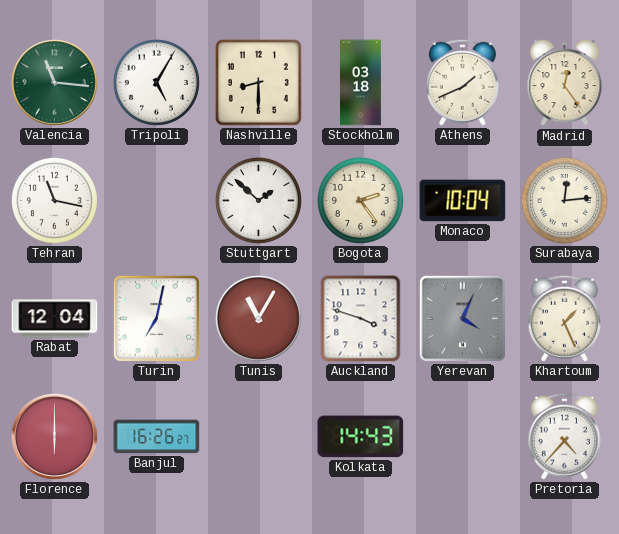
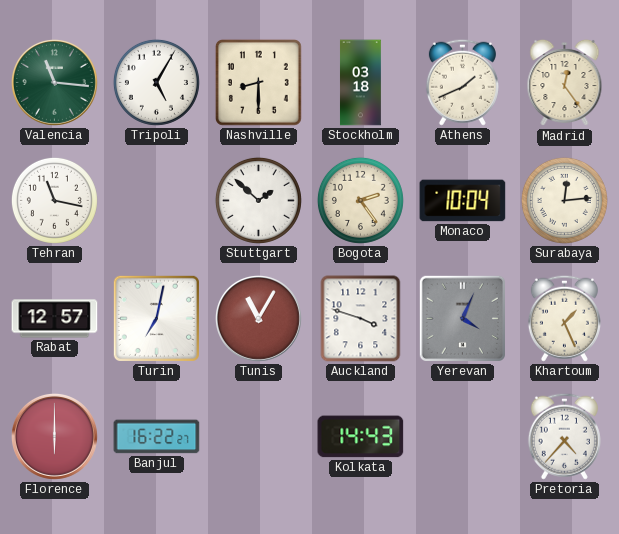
Rabat: 12:04 -> 12:57 (55, 319)
Banjul: 16:26 -> 16:22 (157, 437)
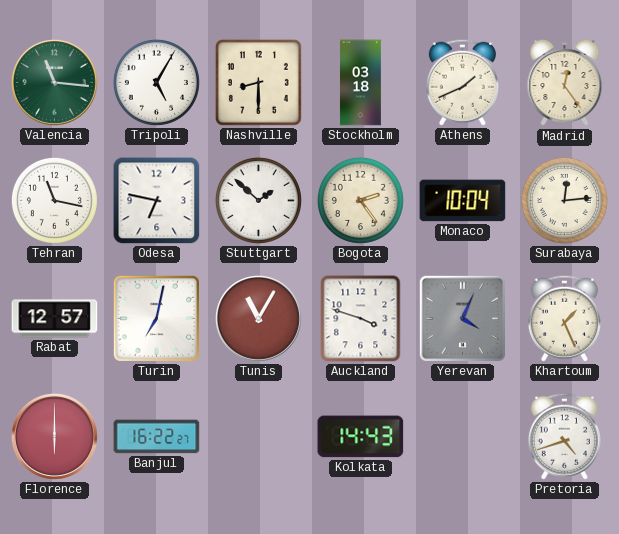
Odesa: none -> 6:47 (157, 201)
Pretoria: 4:37 -> 4:42 (564, 436)
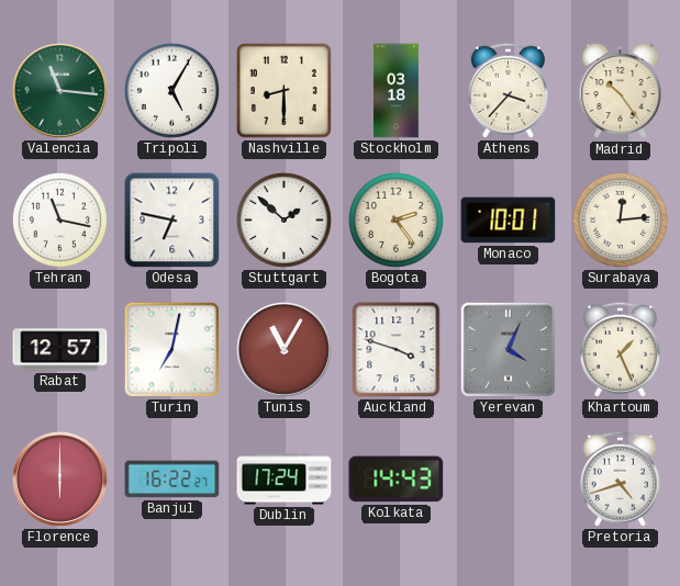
Athens: 1:41 -> 3:37 (508, 90)
Madrid: 12:24 -> 10:24 (621, 91)
Monaco: 10:04 -> 10:01 (509, 221)
Dublin: none -> 17:24 (285, 480)
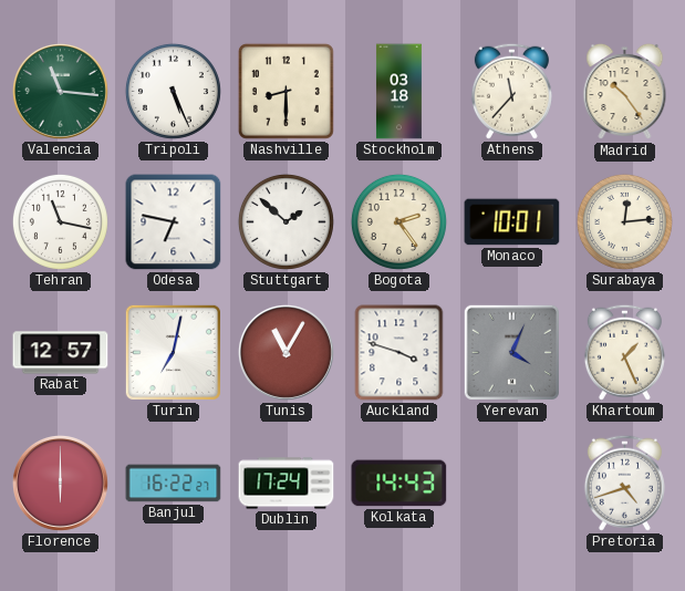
Tripoli: 5:05 -> 5:26 (173, 91)
Athens: 3:37 -> 11:37 (511, 91)
